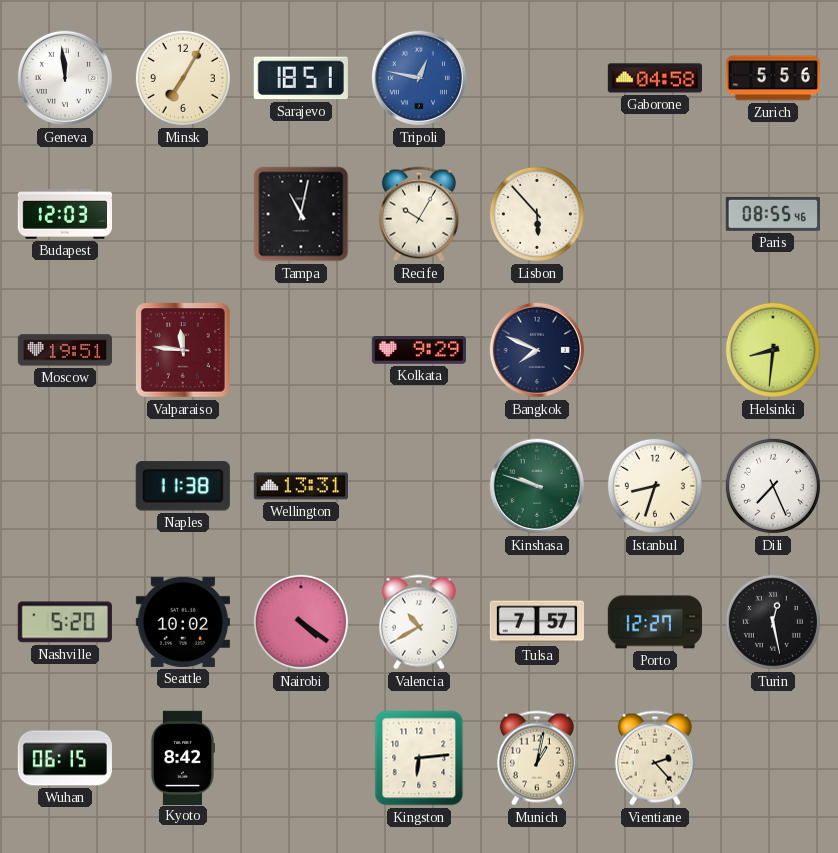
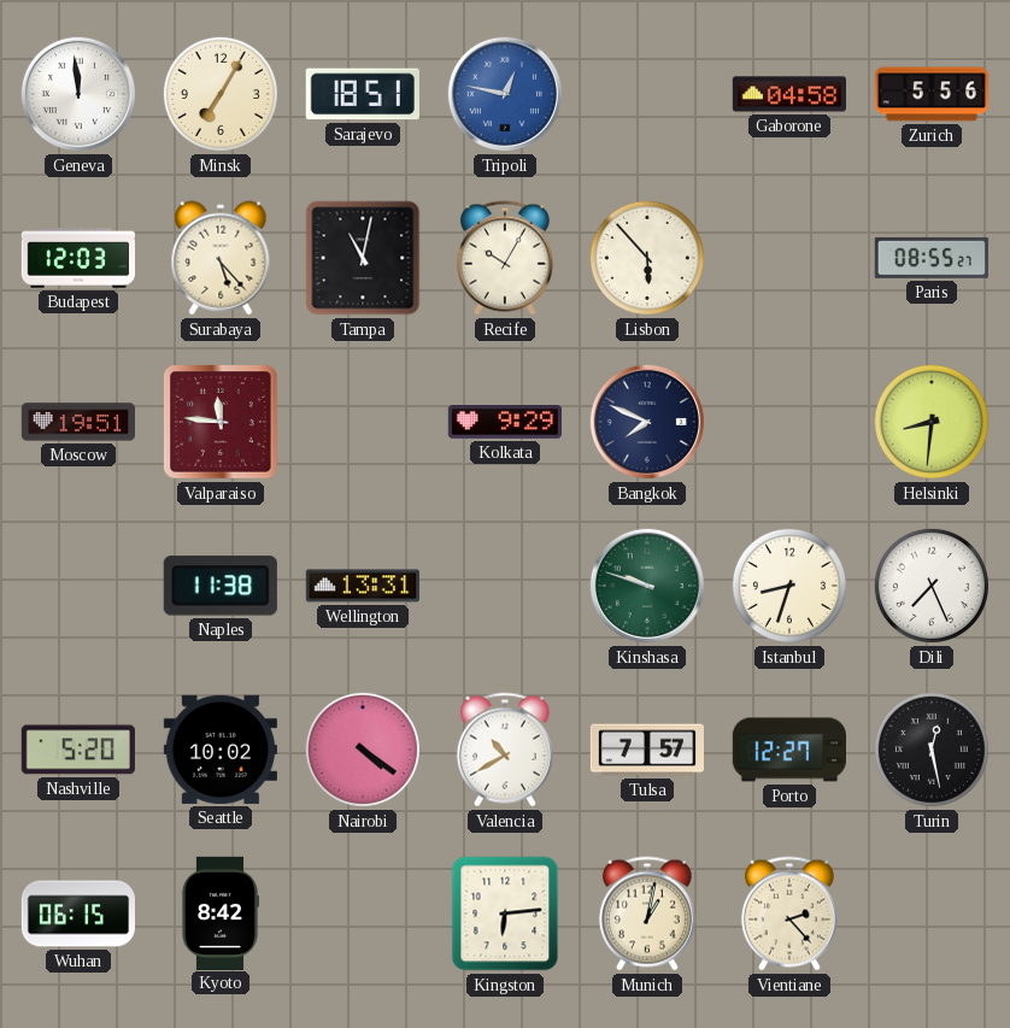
Surabaya: none -> 5:23 (221, 258)
Paris: 08:55:46 -> 08:55:27 (932, 258)
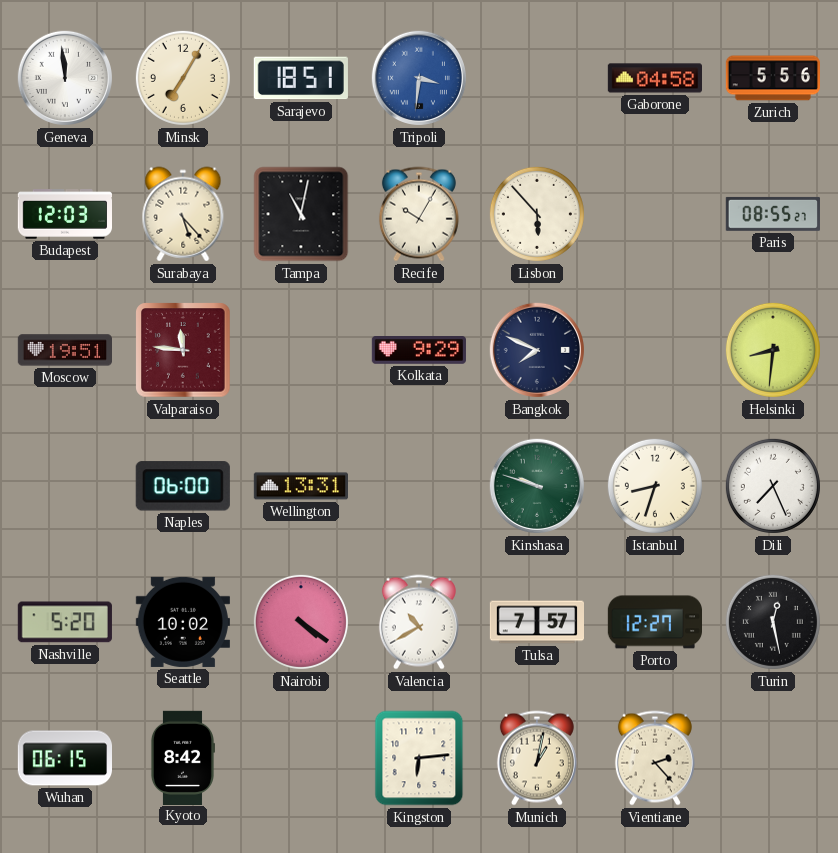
Tripoli: 12:47 -> 3:31 (419, 78)
Naples: 11:38 -> 06:00 (183, 486)
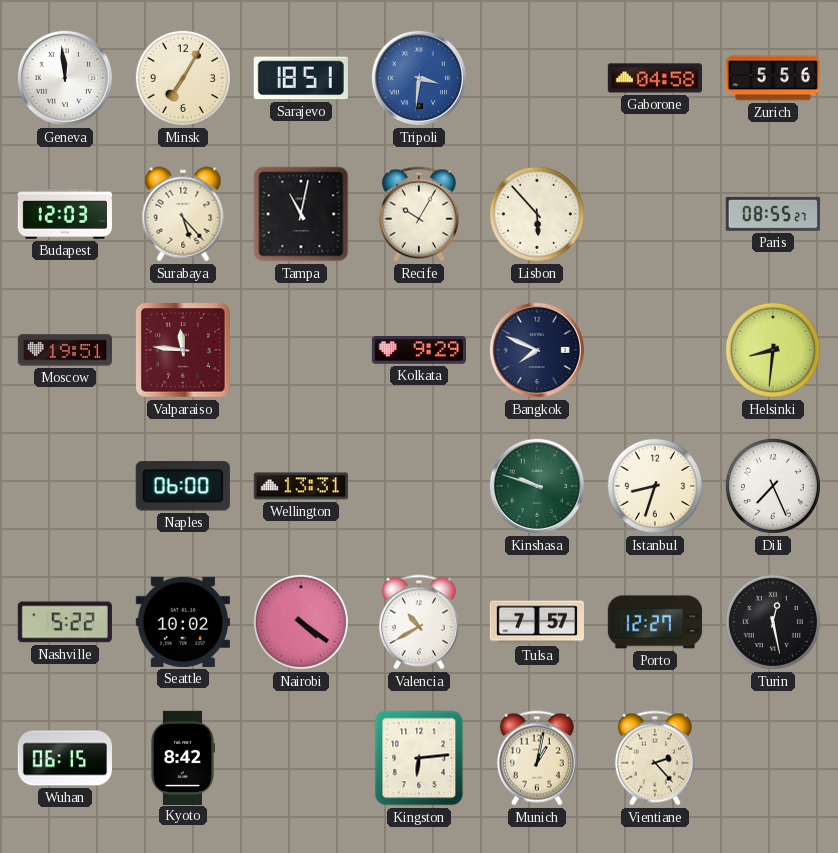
Nashville: 5:20 -> 5:22 (65, 622)
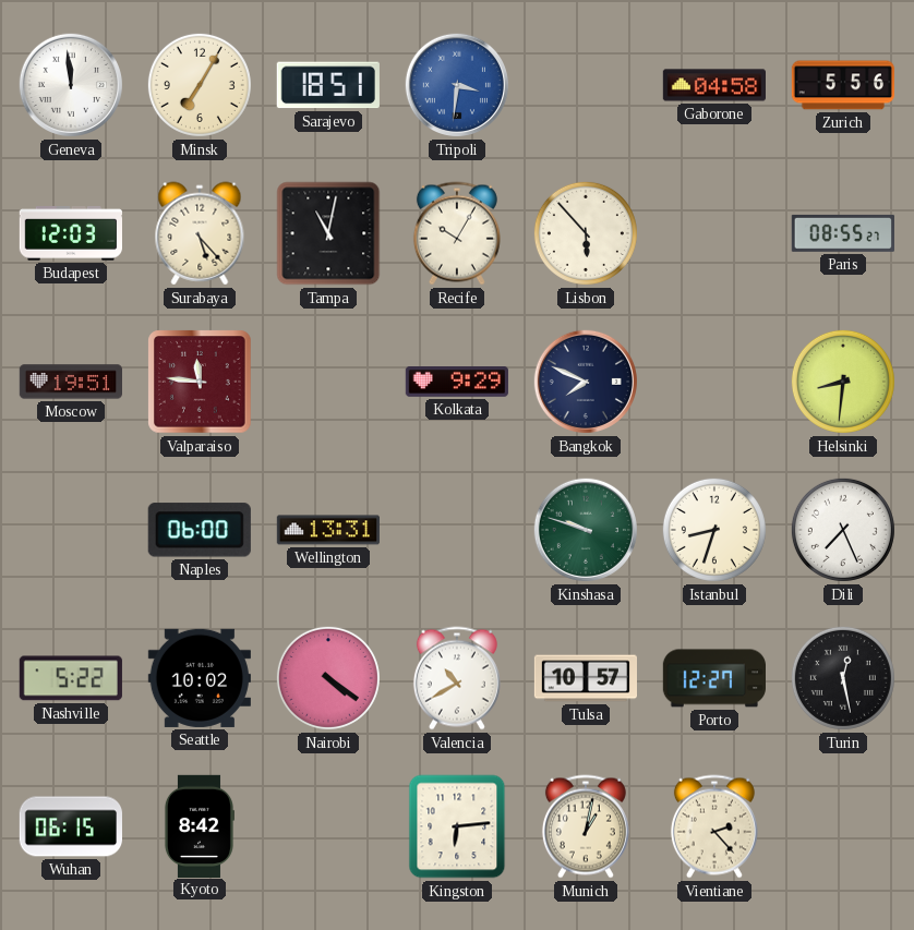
Tulsa: 7:57 -> 10:57 (585, 678)
